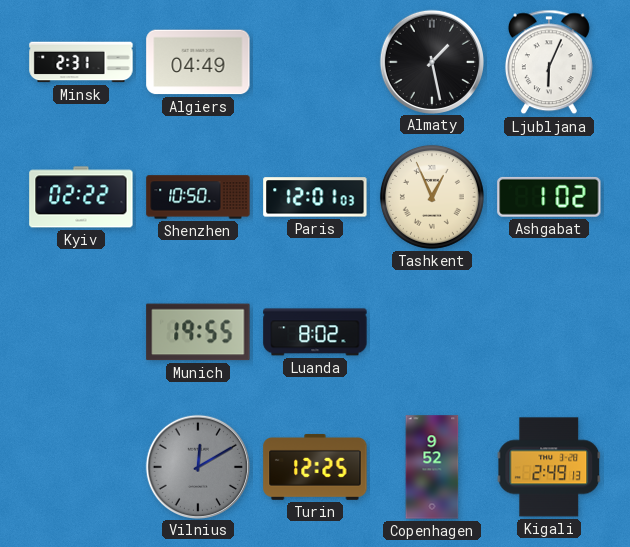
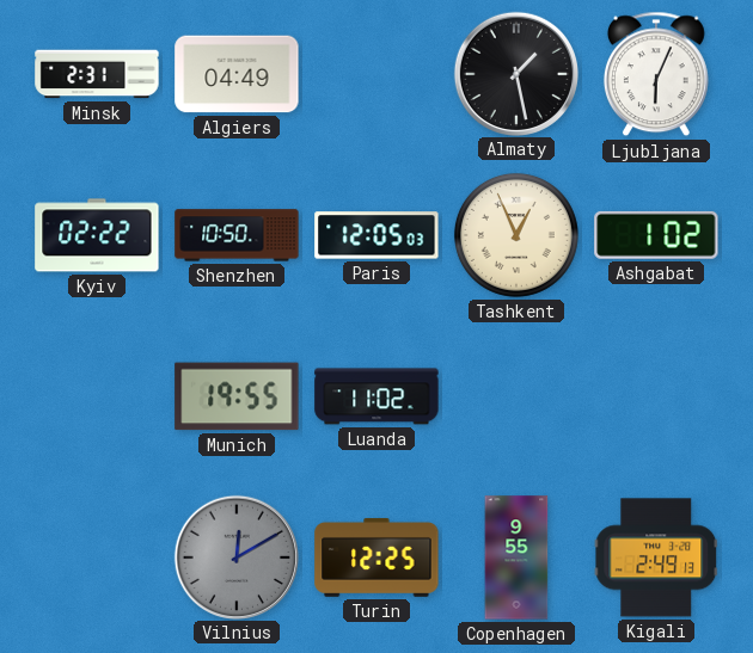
Paris: 12:01 -> 12:05 (376, 235)
Luanda: 8:02 -> 11:02 (376, 396)
Copenhagen: 9:52 -> 9:55 (516, 557)
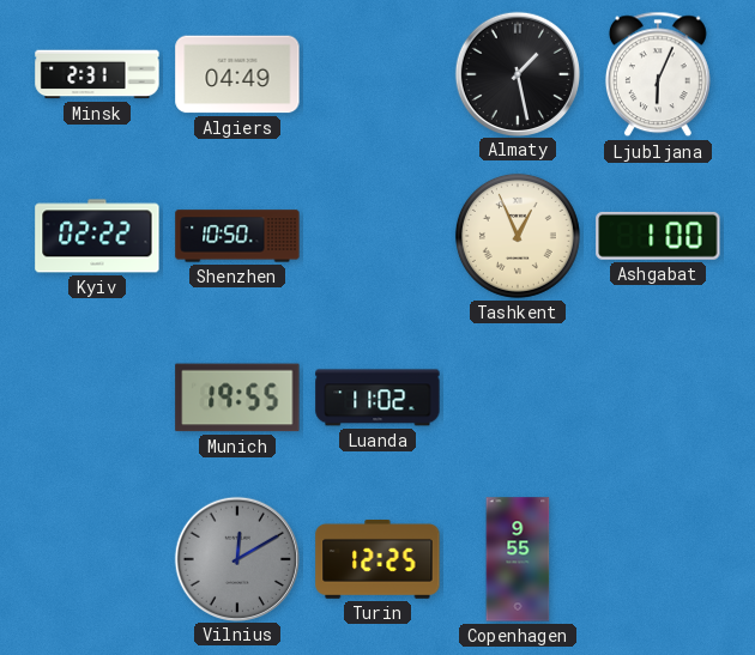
Paris: 12:05 -> none (376, 235)
Ashgabat: 1:02 -> 1:00 (658, 236)
Kigali: 2:49 -> none (656, 557)
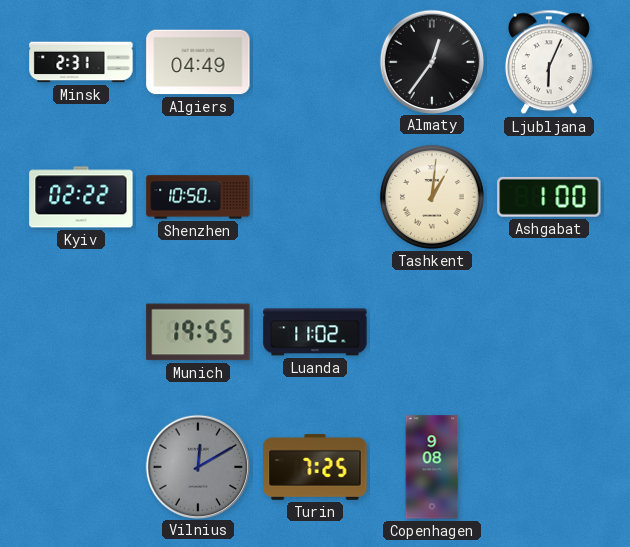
Almaty: 1:28 -> 12:36 (431, 61)
Tashkent: 12:56 -> 1:01 (432, 197)
Turin: 12:25 -> 7:25 (315, 467)
Copenhagen: 9:55 -> 9:08 (432, 467)
